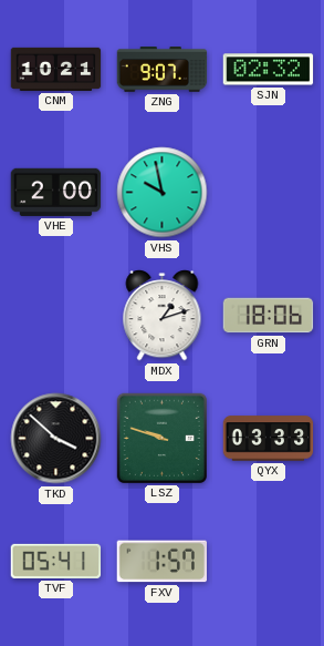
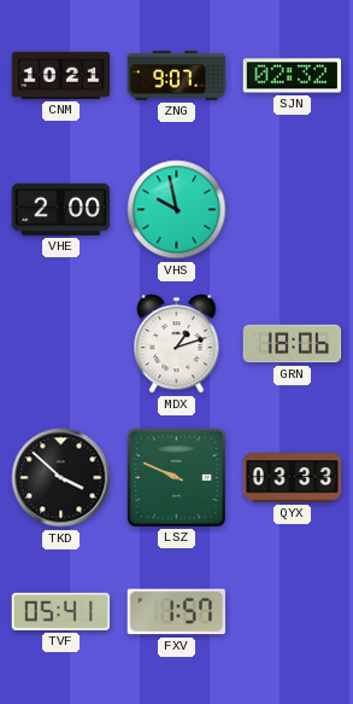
LSZ: 9:48 -> 9:49 (176, 477)
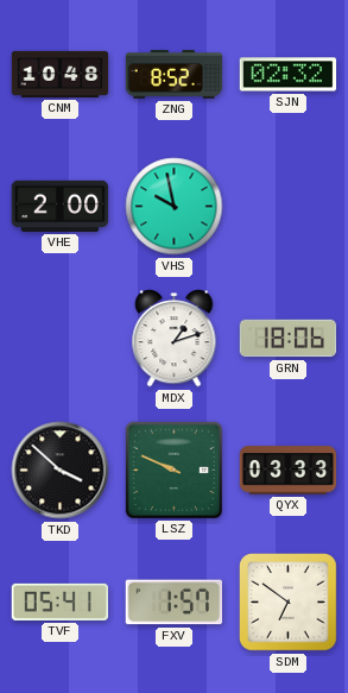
CNM: 10:21 -> 10:48 (61, 74)
ZNG: 9:07 -> 8:52 (175, 75)
SDM: none -> 6:51 (289, 603)
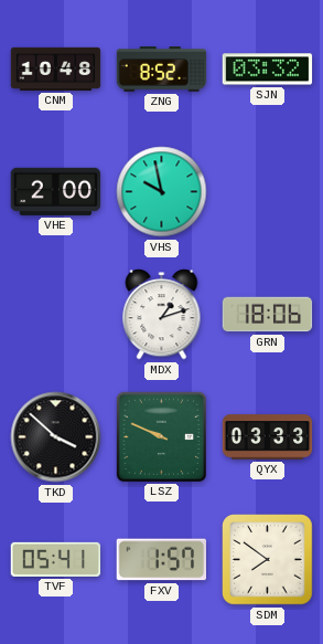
SJN: 02:32 -> 03:32 (268, 70)
SDM: 6:51 -> 7:51 (268, 560)
